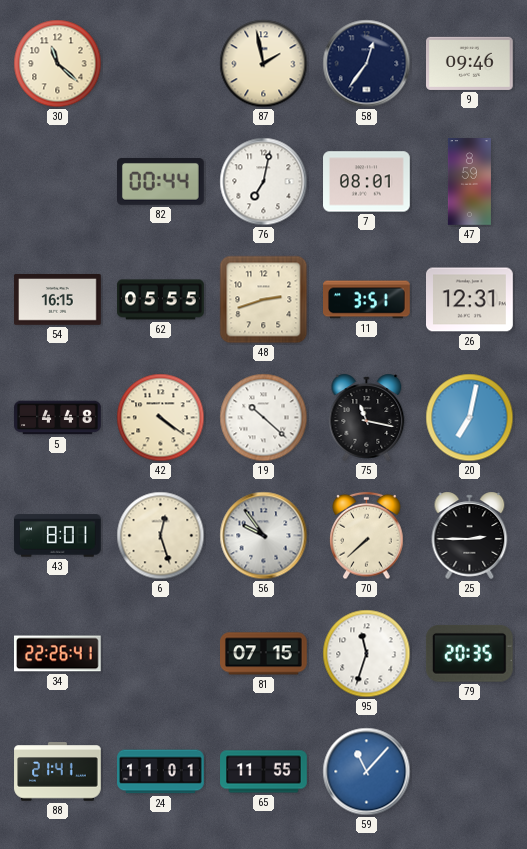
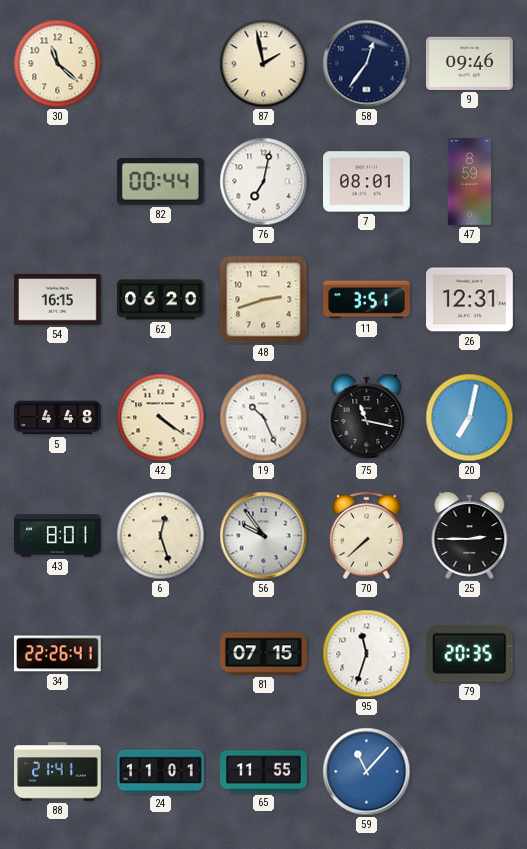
62: 05:55 -> 06:20 (161, 300)
19: 10:22 -> 10:26 (264, 418)
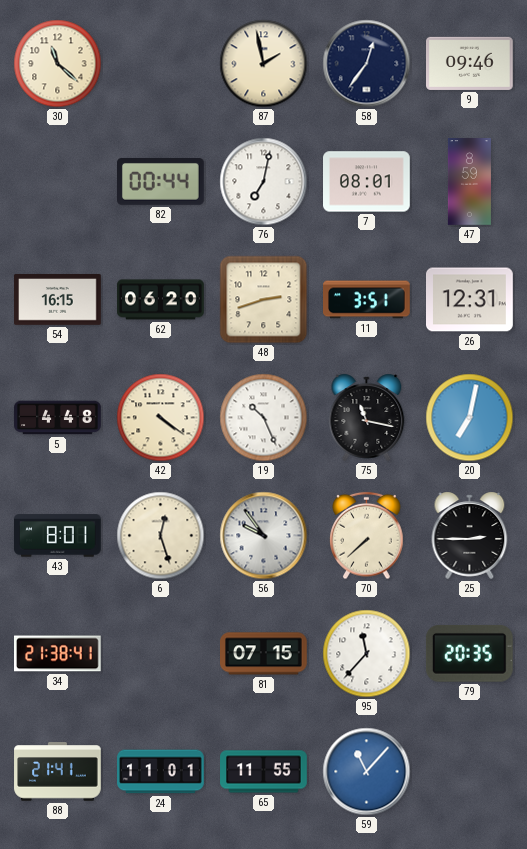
34: 22:26 -> 21:38 (58, 654)
95: 11:33 -> 11:37 (367, 654)
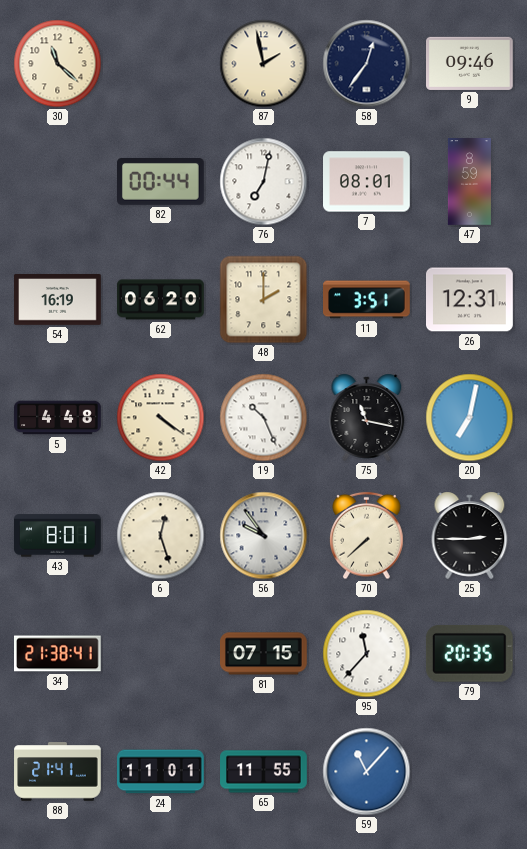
54: 16:15 -> 16:19 (58, 300)
48: 2:42 -> 2:00 (264, 300)
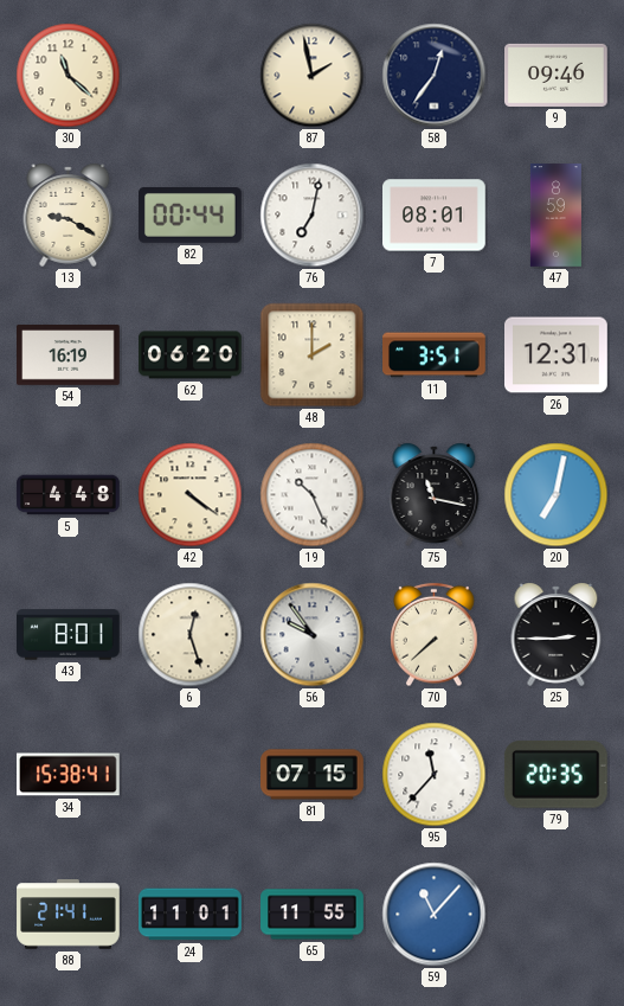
13: none -> 9:20 (69, 214)
34: 21:38 -> 15:38 (69, 775)
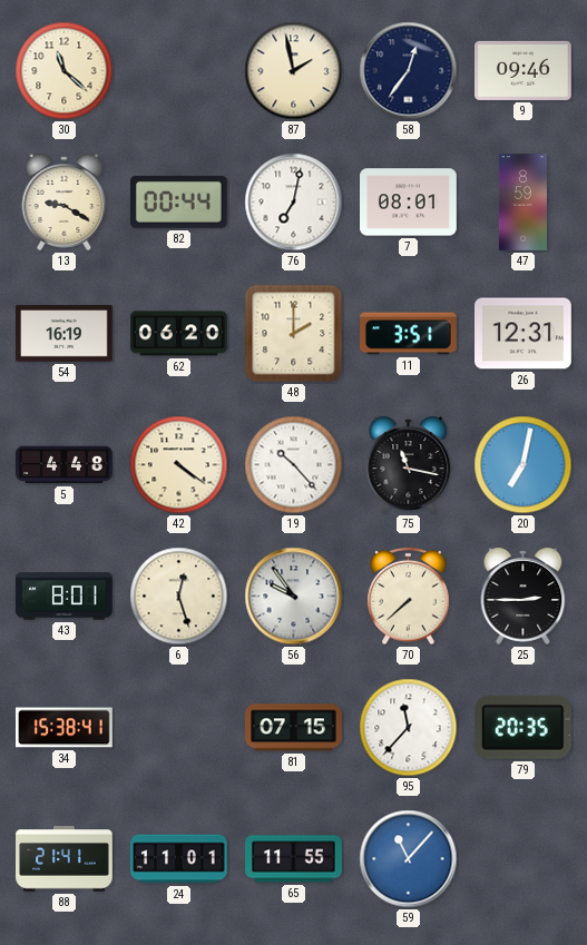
19: 10:26 -> 10:23 (294, 465)
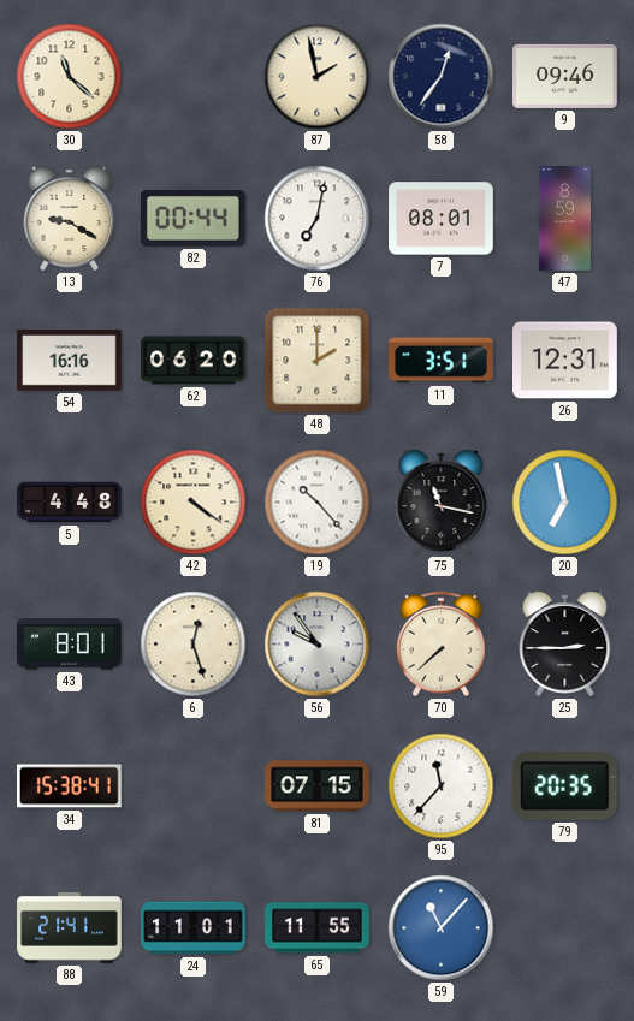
54: 16:19 -> 16:16 (70, 361)
20: 7:02 -> 6:58 (565, 503)
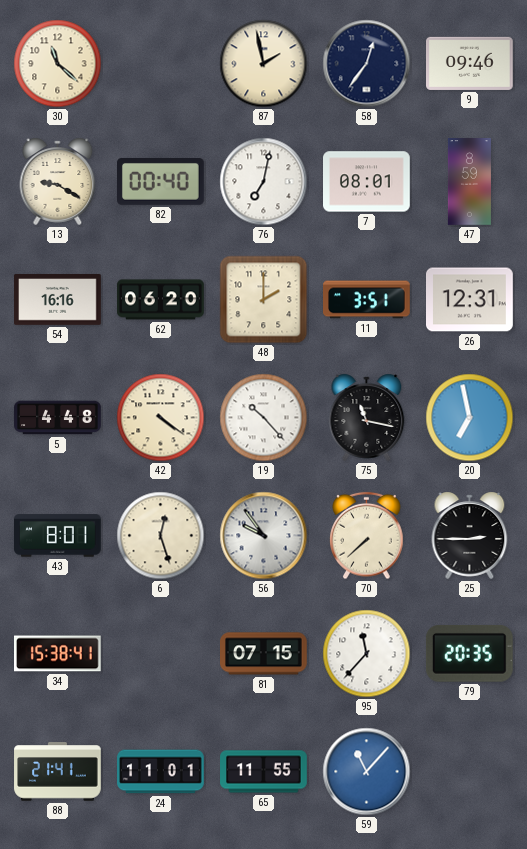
82: 00:44 -> 00:40 (161, 182)
